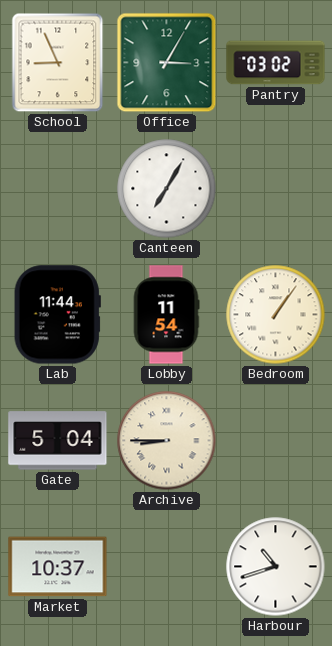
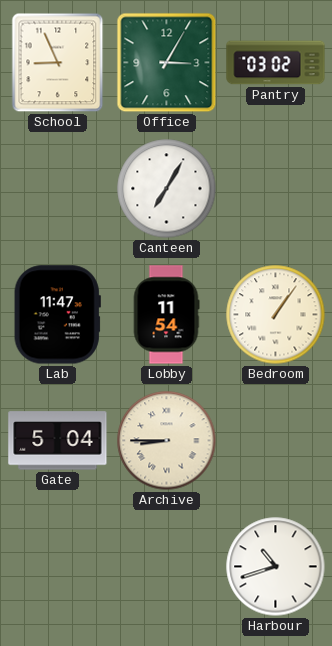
Lab: 11:44 -> 11:47 (57, 315)
Market: 10:37 -> none (58, 567)
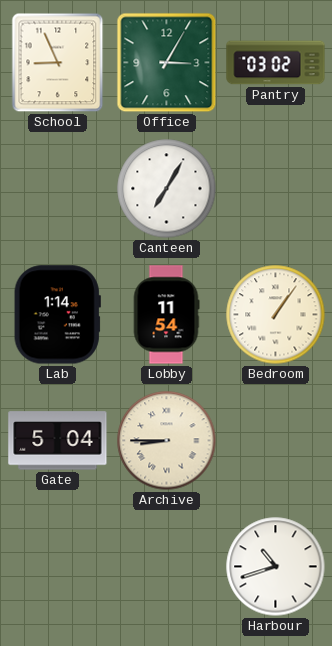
Lab: 11:47 -> 1:14 (57, 315)
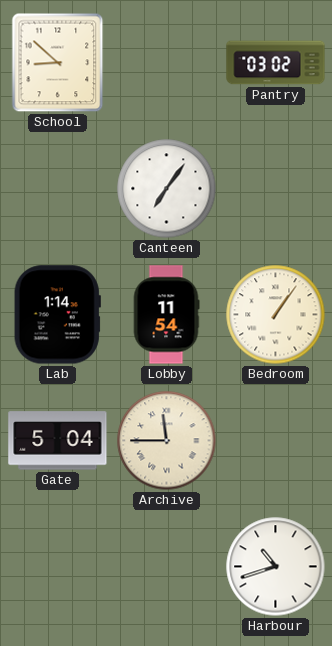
School: 8:56 -> 8:52 (58, 63)
Office: 3:05 -> none (167, 63)
Canteen: 7:05 -> 7:06 (167, 189)
Archive: 8:45 -> 11:45 (167, 441)
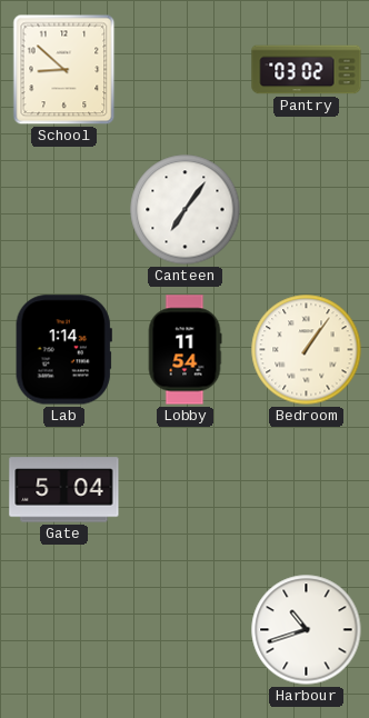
Archive: 11:45 -> none (167, 441)
